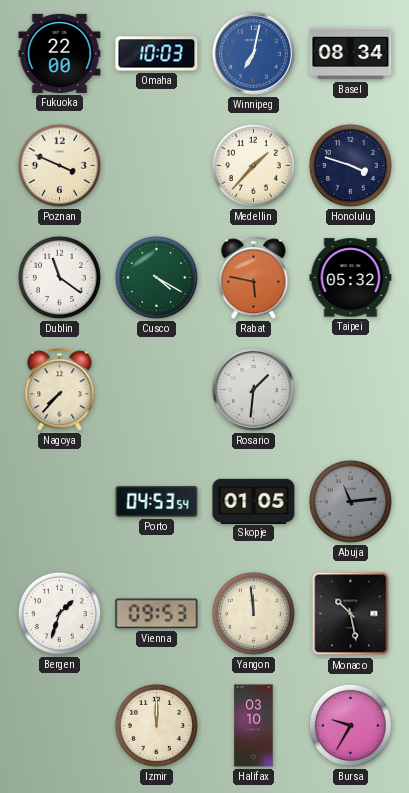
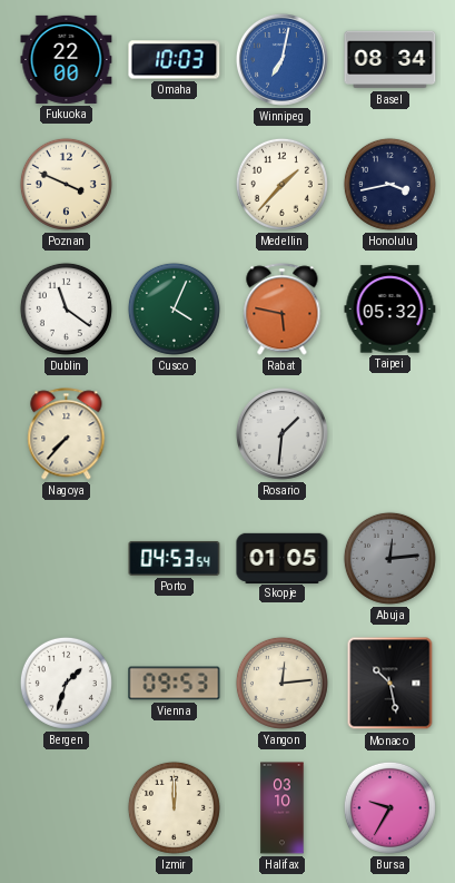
Honolulu: 3:48 -> 3:43 (389, 184)
Cusco: 4:20 -> 4:04 (174, 308)
Abuja: 11:14 -> 12:14 (389, 558)
Yangon: 11:59 -> 12:14 (281, 683)
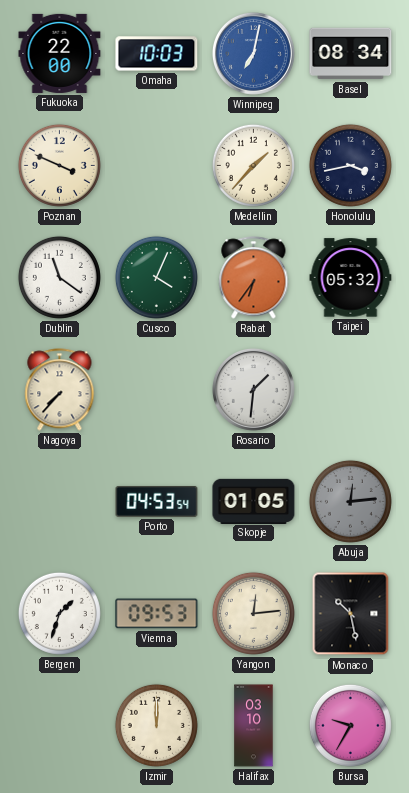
Rabat: 5:47 -> 6:36 (254, 278)
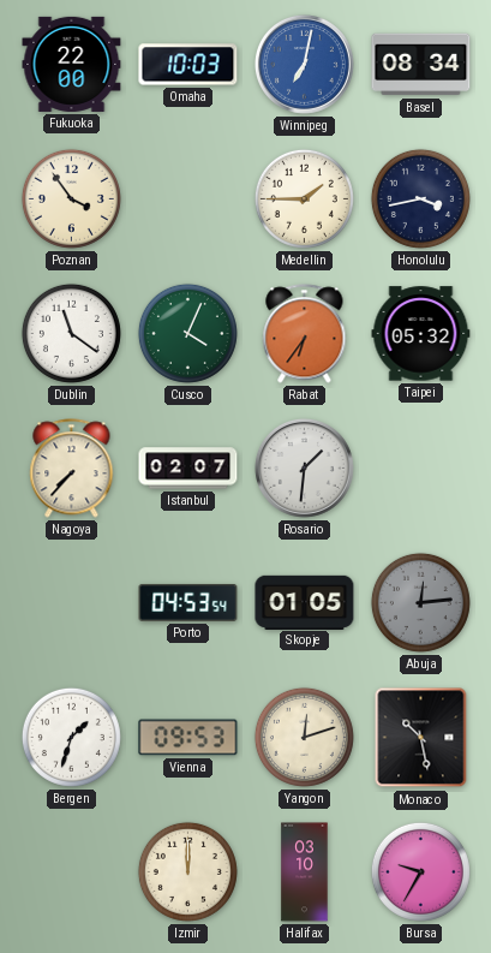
Poznan: 3:49 -> 3:54 (71, 198)
Medellin: 1:37 -> 1:45 (304, 198)
Istanbul: none -> 02:07 (188, 469)
Yangon: 12:14 -> 12:12 (304, 737)
